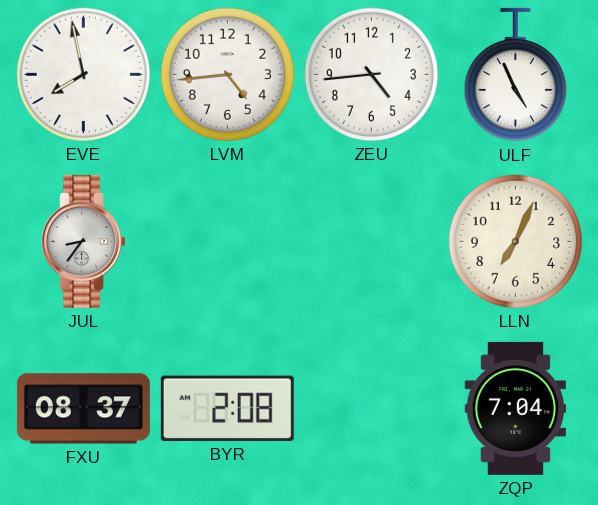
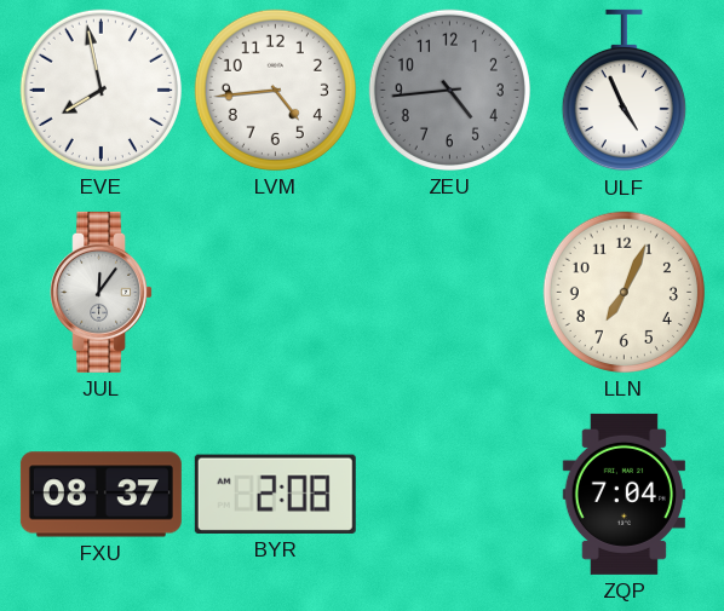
ZEU dial: white -> grey (449, 90)
JUL: 8:36 -> 12:06 (102, 292)
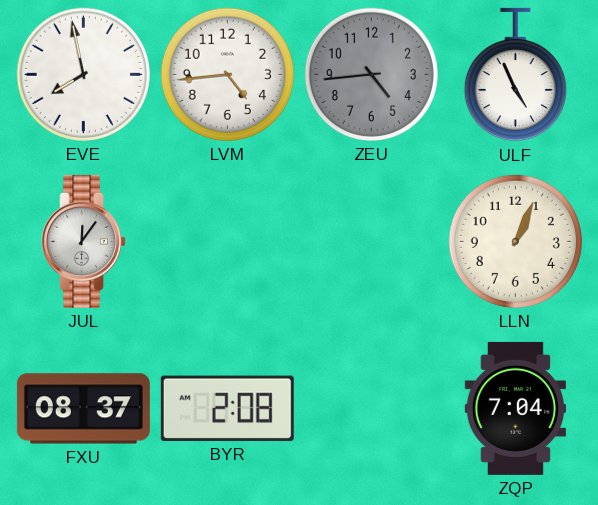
LLN: 7:04 -> 1:04 (515, 241)
